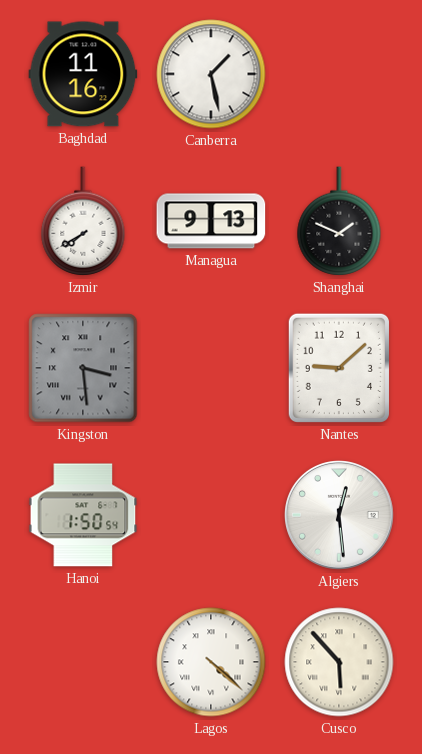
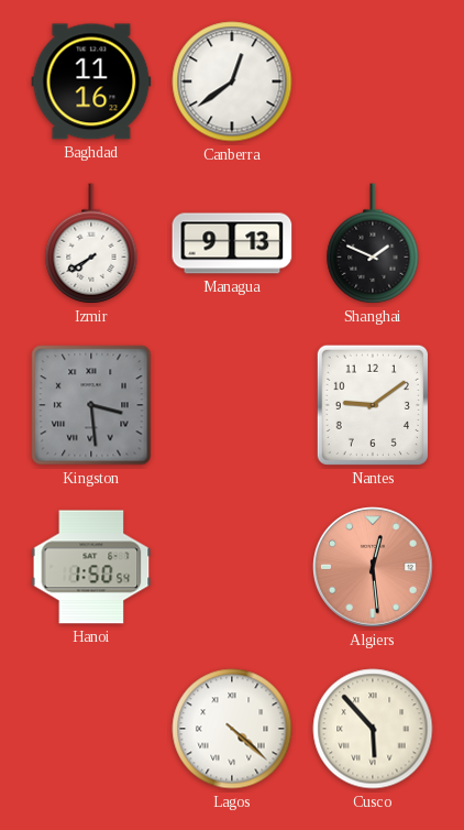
Canberra: 1:28 -> 12:39 (232, 81)
Nantes: 9:08 -> 9:09 (373, 405)
Algiers dial: white -> salmon (374, 568)
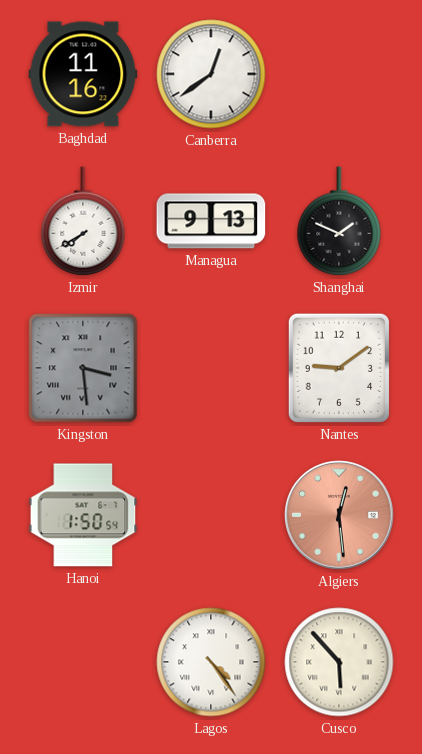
Lagos: 4:22 -> 4:24 (211, 662)
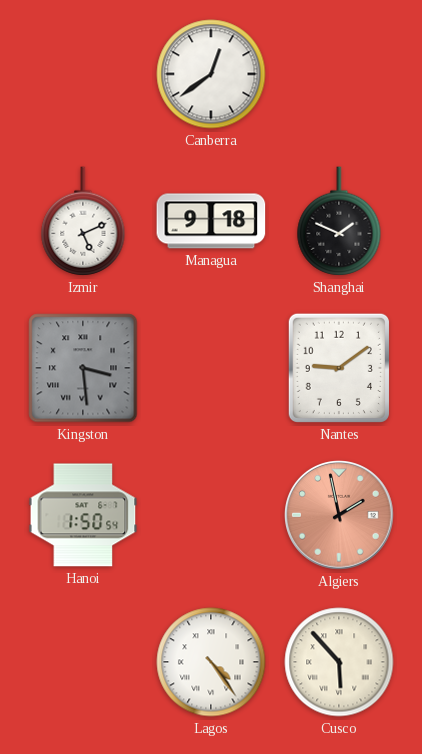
Baghdad: 11:16 -> none (83, 74)
Izmir: 7:40 -> 5:11 (83, 221)
Managua: 9:13 -> 9:18 (211, 221)
Algiers: 12:29 -> 1:58 (340, 516)
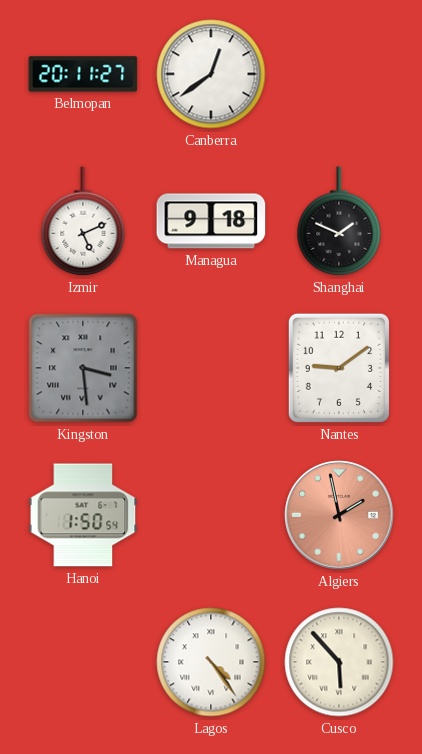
Belmopan: none -> 20:11 (83, 74)
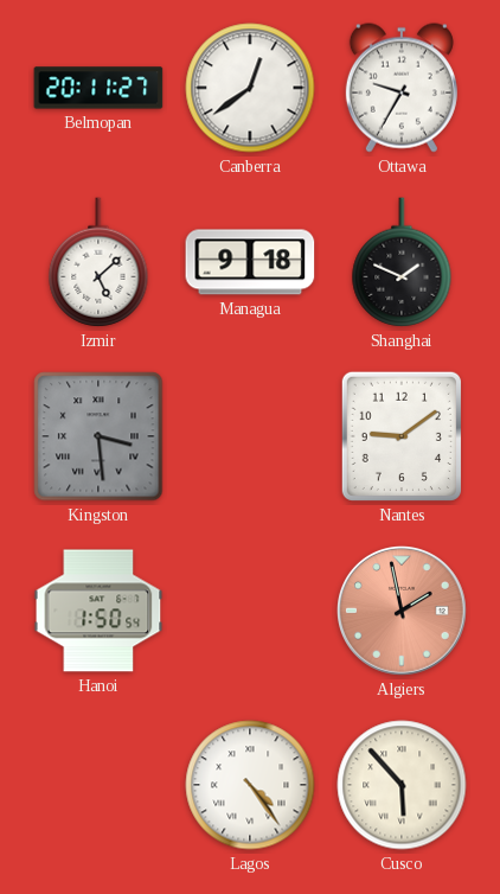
Ottawa: none -> 9:35 (402, 88)
Izmir: 5:11 -> 5:08 (98, 262)
